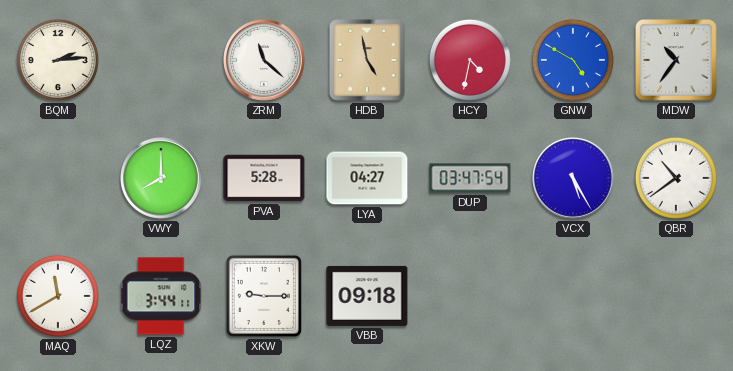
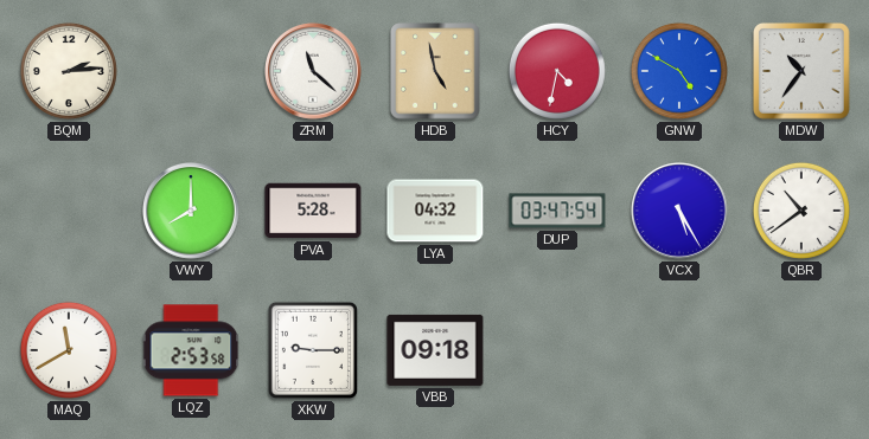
LYA: 04:27 -> 04:32 (435, 211)
LQZ: 3:44 -> 2:53 (191, 350)
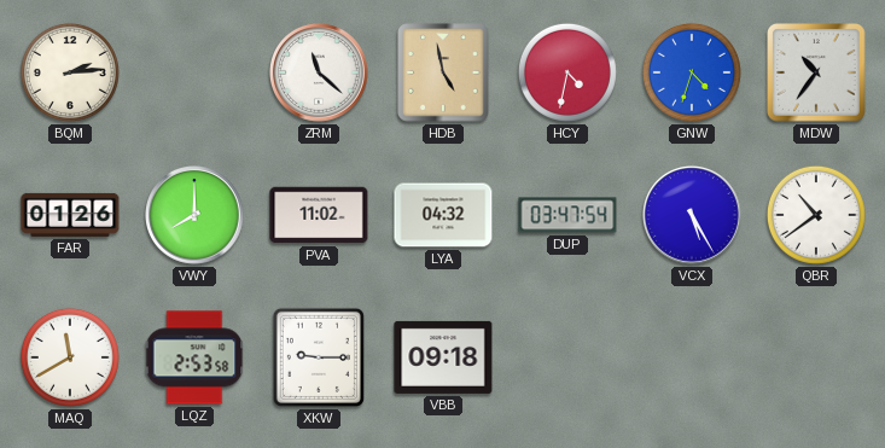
GNW: 4:50 -> 4:33 (692, 72)
FAR: none -> 01:26 (70, 215)
PVA: 5:28 -> 11:02 (319, 215)
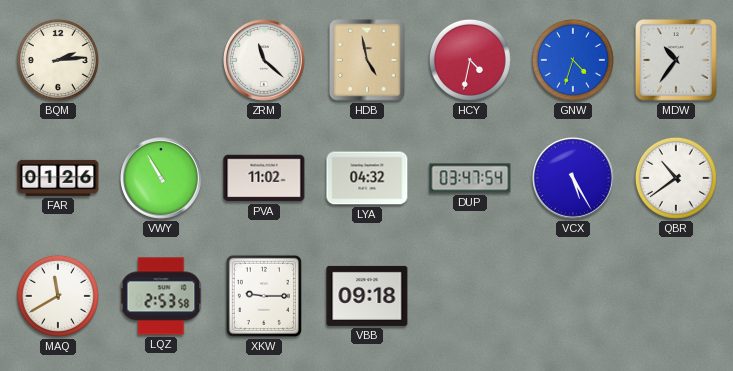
VWY: 8:00 -> 10:55 (162, 179)
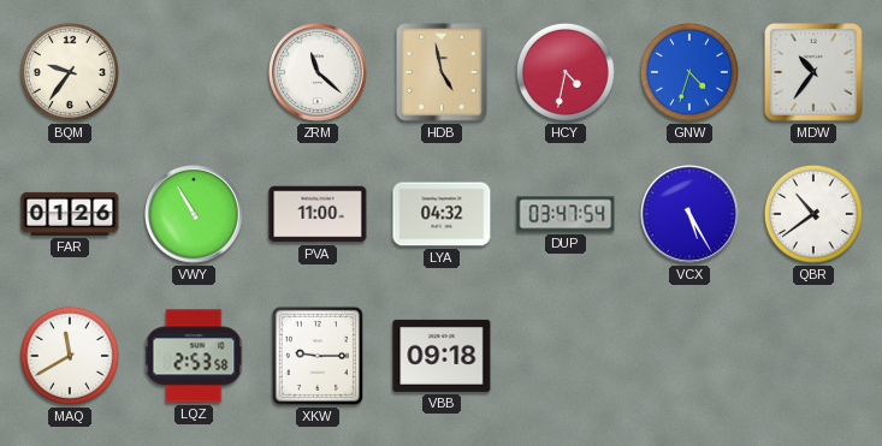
BQM: 2:14 -> 9:36 (70, 72)
PVA: 11:02 -> 11:00 (318, 214)
